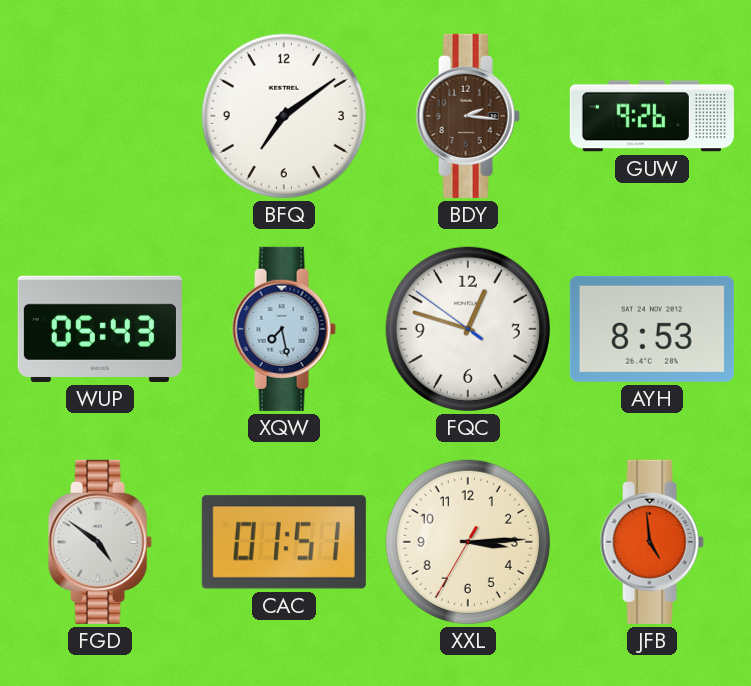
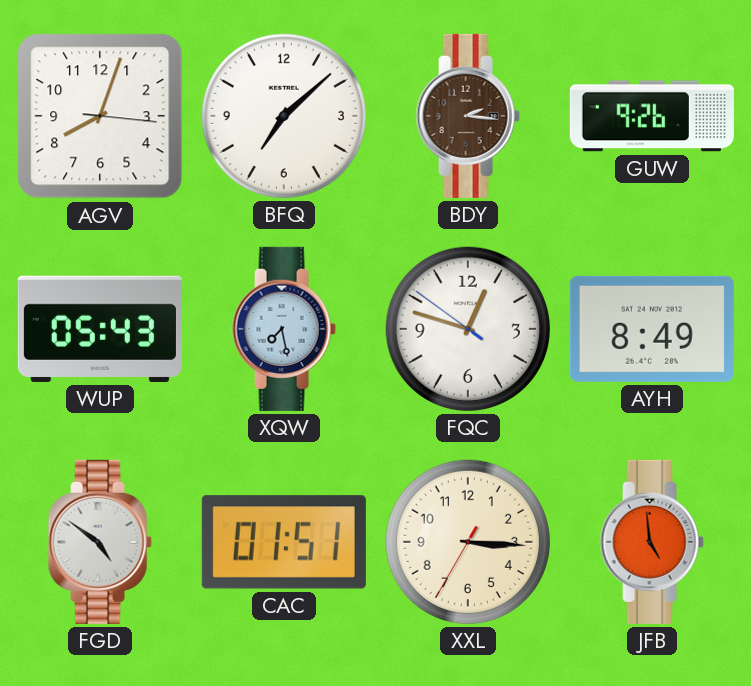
AGV: none -> 8:03 (100, 116)
BFQ: 7:09 -> 7:08 (284, 116)
AYH: 8:53 -> 8:49 (652, 329)
XXL: 3:14 -> 3:15 (468, 542)
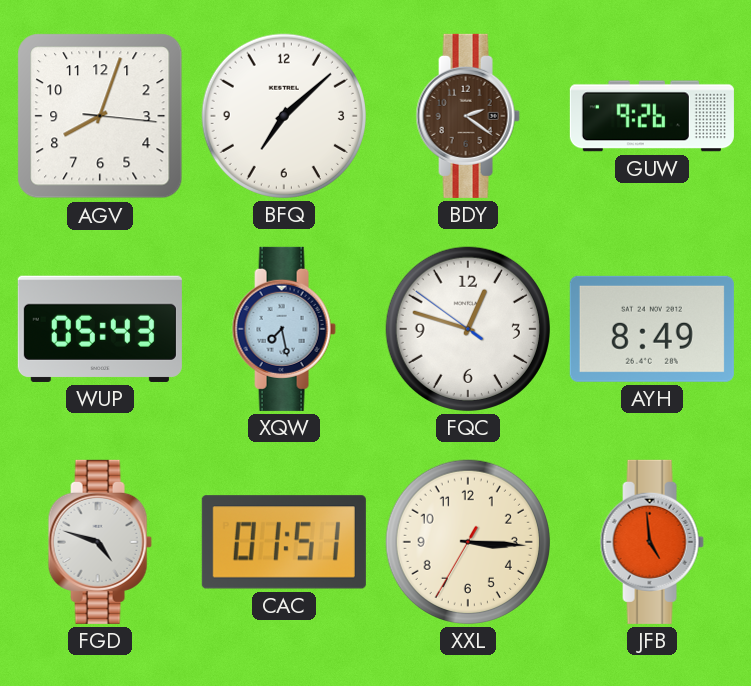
BDY: 2:16 -> 2:21 (468, 116)
FGD: 4:51 -> 4:48 (100, 542)
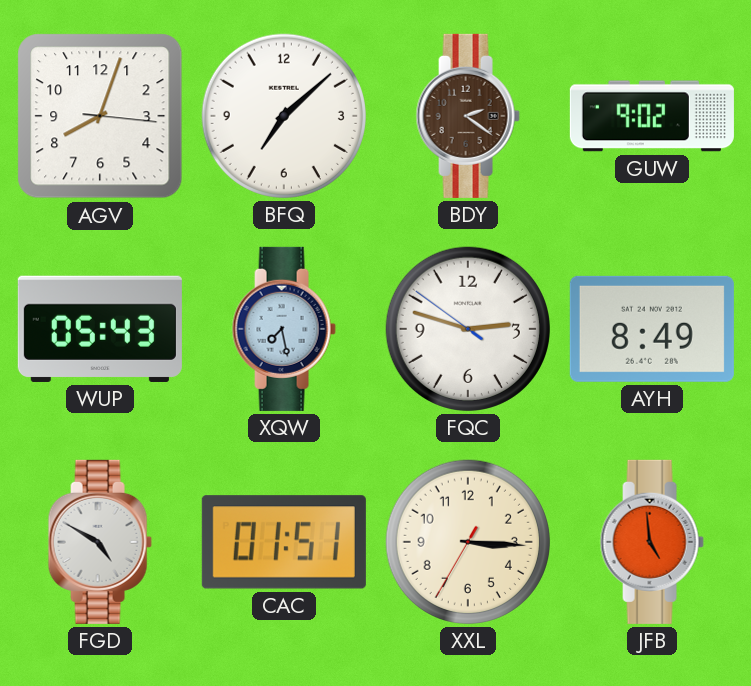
GUW: 9:26 -> 9:02 (652, 116)
FQC: 12:47 -> 2:47 (468, 329)
FGD: 4:48 -> 4:50 (100, 542)
